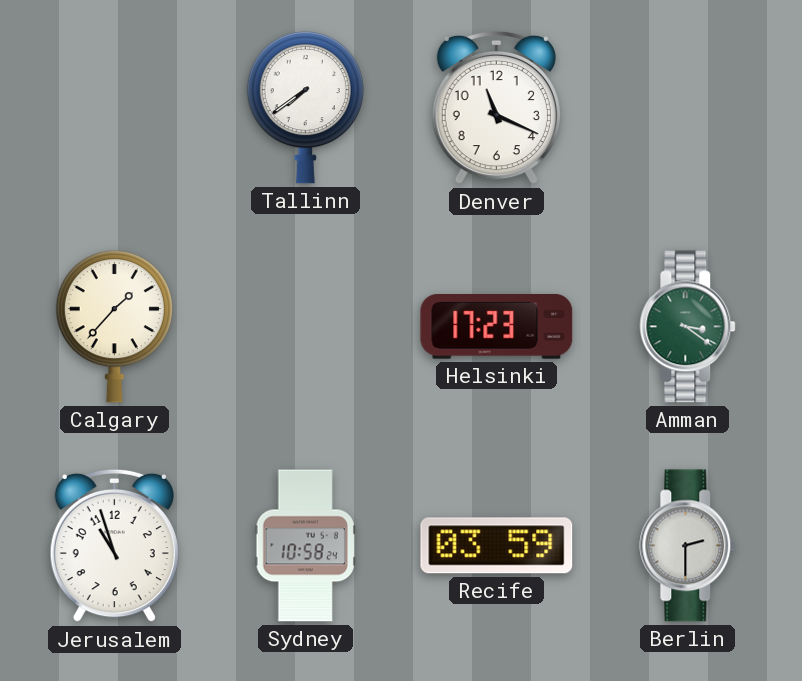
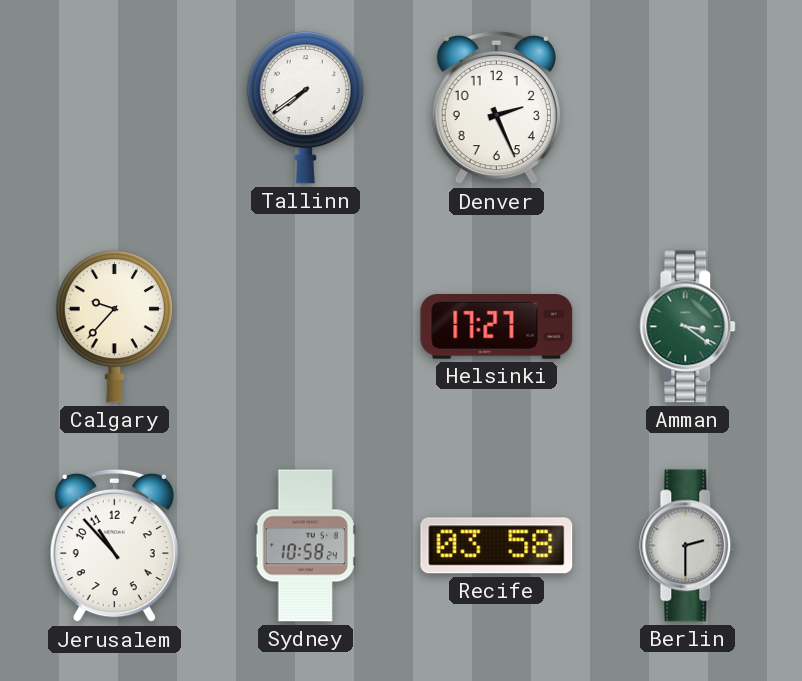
Denver: 11:19 -> 2:26 (496, 108)
Calgary: 1:37 -> 9:37 (114, 327)
Helsinki: 17:23 -> 17:27 (497, 327)
Jerusalem: 10:57 -> 10:53 (114, 546)
Recife: 03:59 -> 03:58 (497, 546)
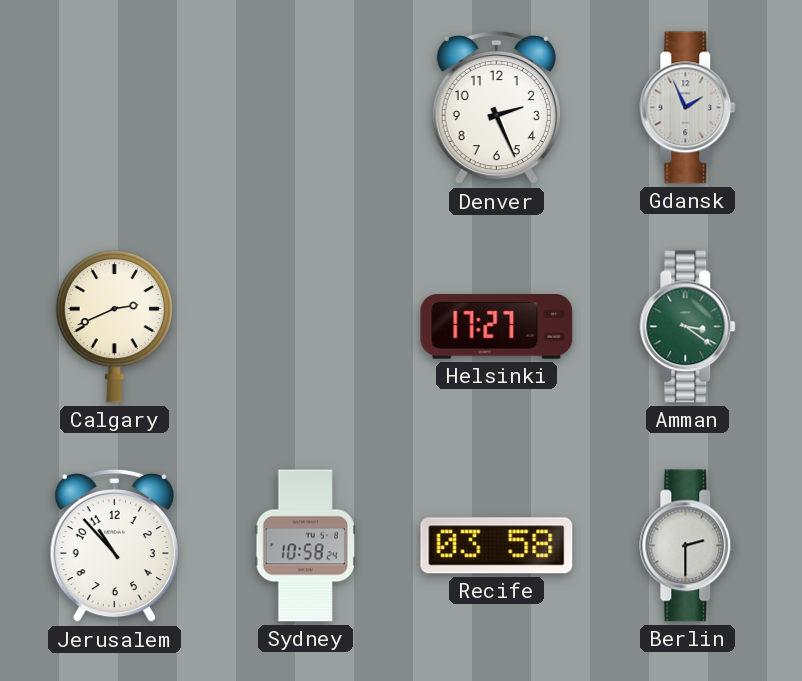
Tallinn: 7:39 -> none (305, 108)
Gdansk: none -> 1:56 (688, 108)
Calgary: 9:37 -> 2:41 (114, 327)
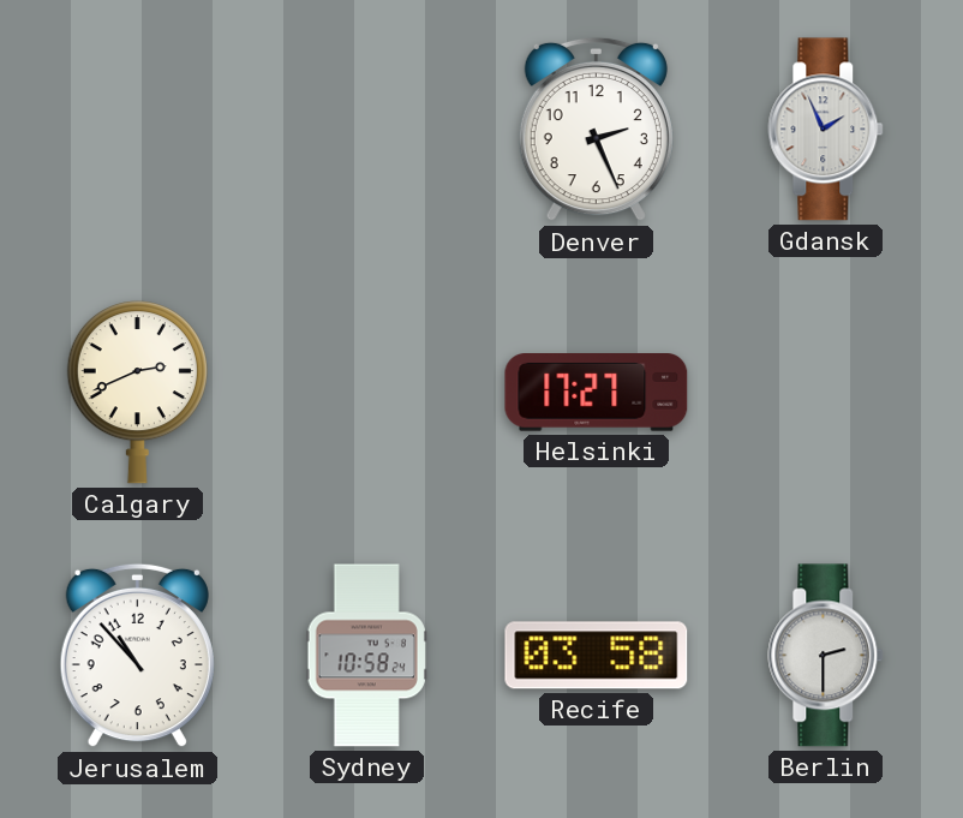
Amman: 3:21 -> none (688, 327)
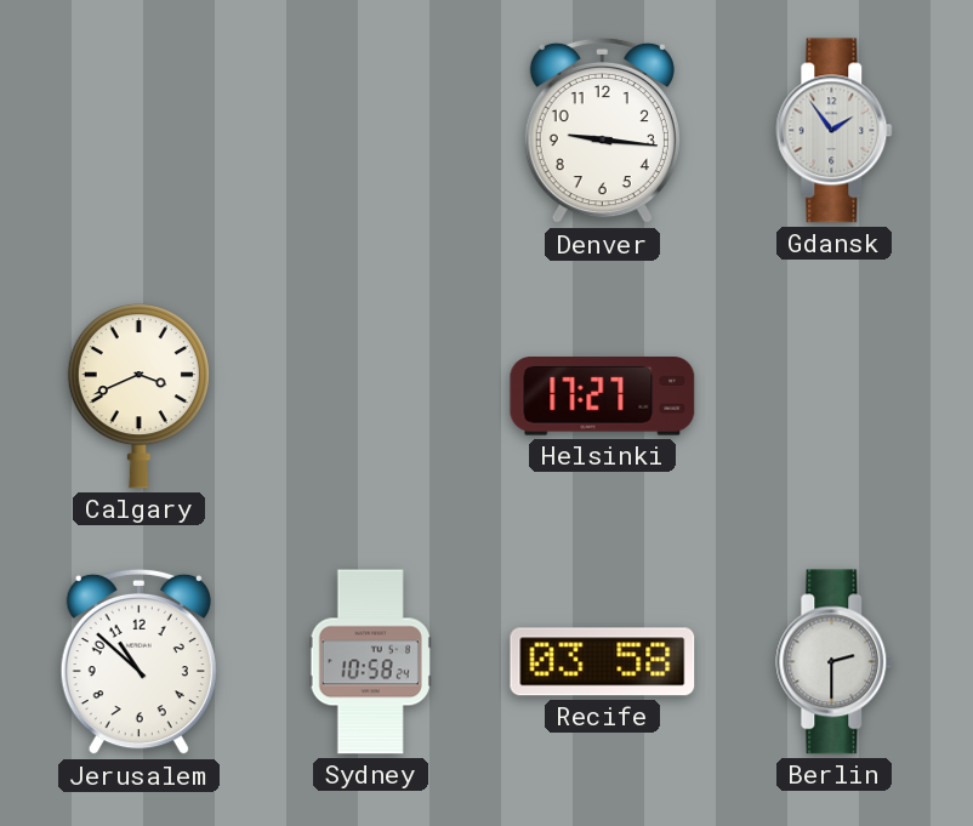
Denver: 2:26 -> 9:16 (602, 131)
Gdansk: 1:56 -> 1:54 (835, 131)
Calgary: 2:41 -> 3:41 (138, 397)
Jerusalem: 10:53 -> 10:52 (138, 662)
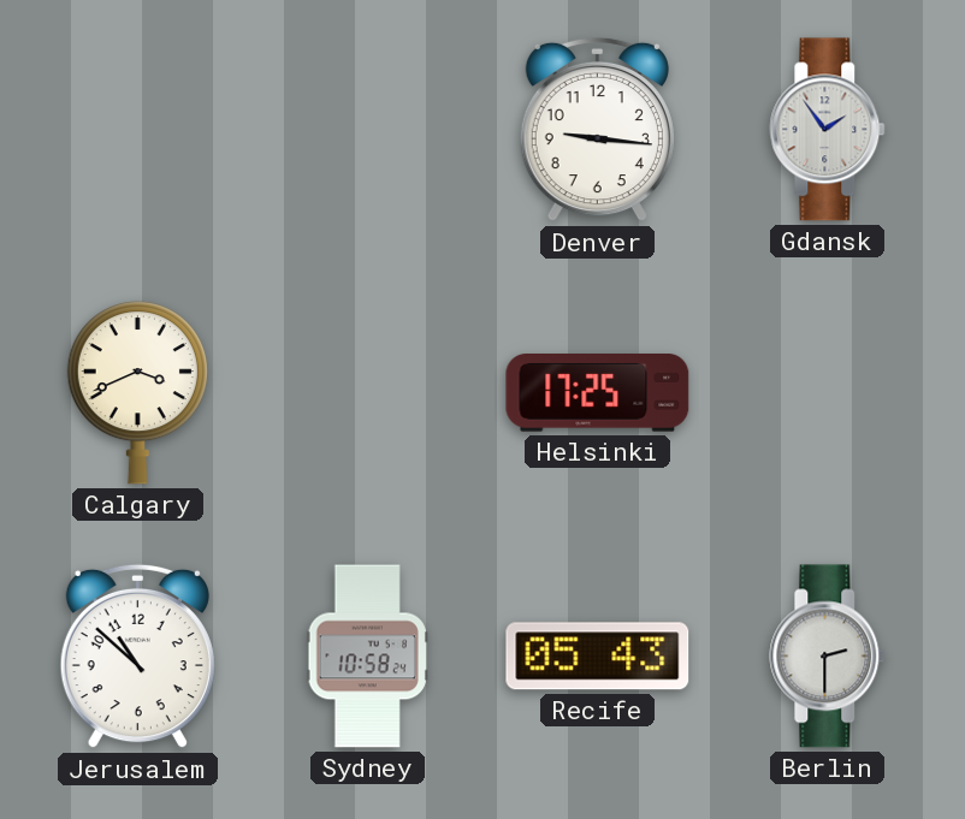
Helsinki: 17:27 -> 17:25 (598, 393)
Recife: 03:58 -> 05:43 (598, 657)
